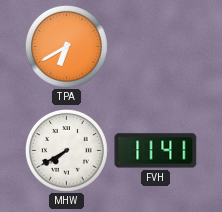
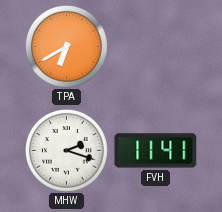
MHW: 7:40 -> 2:18 (67, 151)
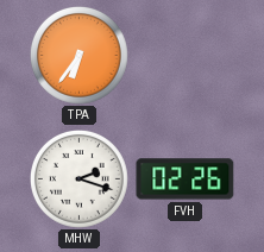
TPA: 6:40 -> 6:36 (80, 56)
FVH: 11:41 -> 02:26 (186, 179)
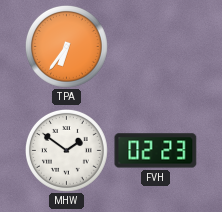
MHW: 2:18 -> 1:51 (67, 151)
FVH: 02:26 -> 02:23 (156, 151)
